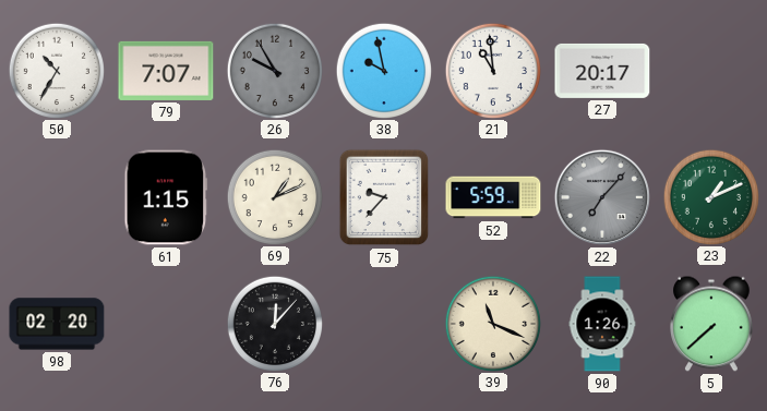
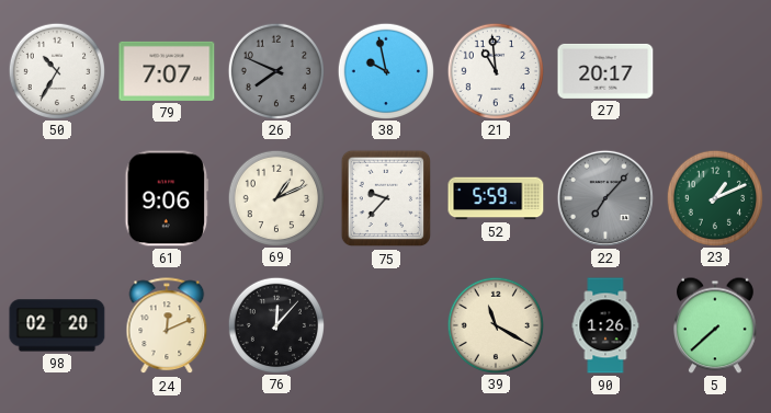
26: 9:55 -> 7:49 (275, 70)
61: 1:15 -> 9:06 (167, 198)
24: none -> 12:11 (167, 326)
39: 11:19 -> 11:20 (495, 324)
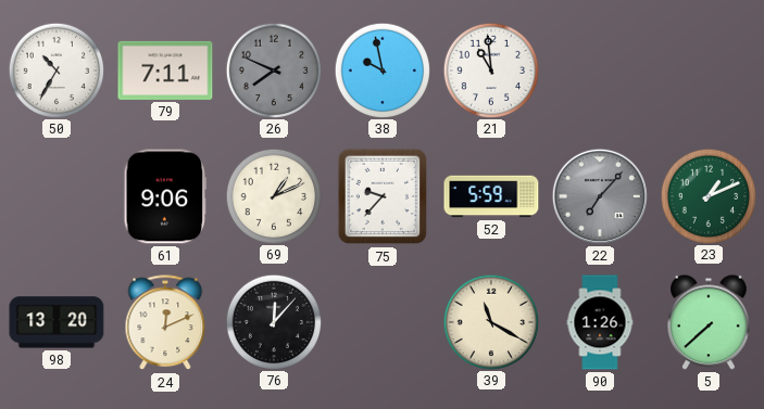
79: 7:07 -> 7:11 (165, 71)
27: 20:17 -> none (605, 71)
98: 02:20 -> 13:20 (57, 322)
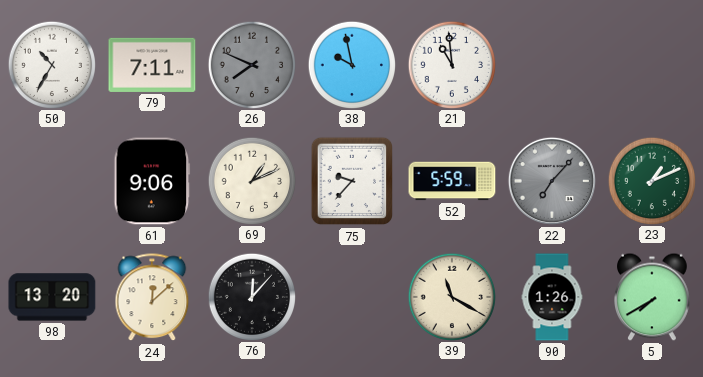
24: 12:11 -> 12:08 (152, 298)
5: 7:38 -> 7:40 (653, 297)
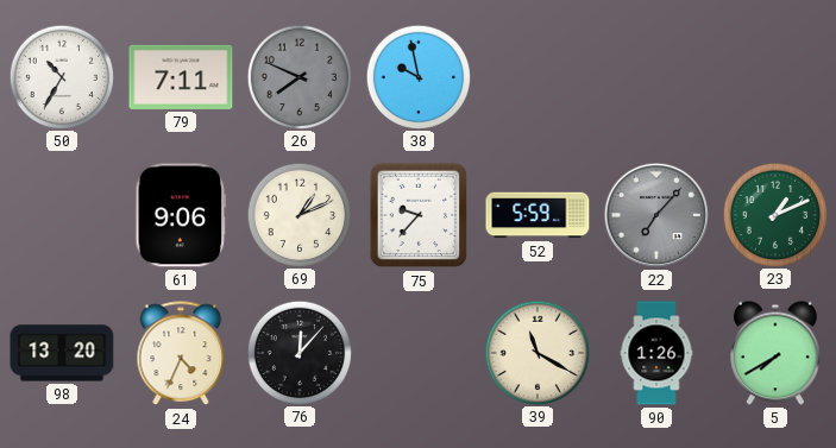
21: 10:59 -> none (451, 64)
24: 12:08 -> 4:34 (181, 354)
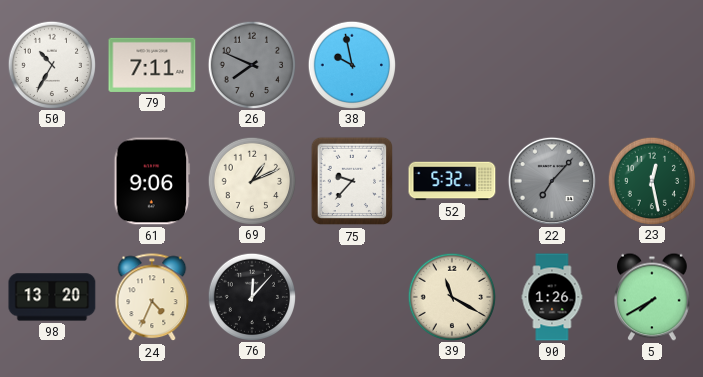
52: 5:59 -> 5:32 (452, 181)
23: 1:11 -> 12:28 (651, 180)
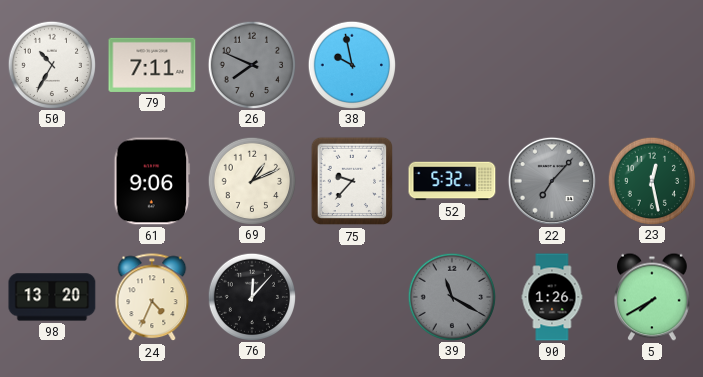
39 dial: cream -> grey (451, 296)
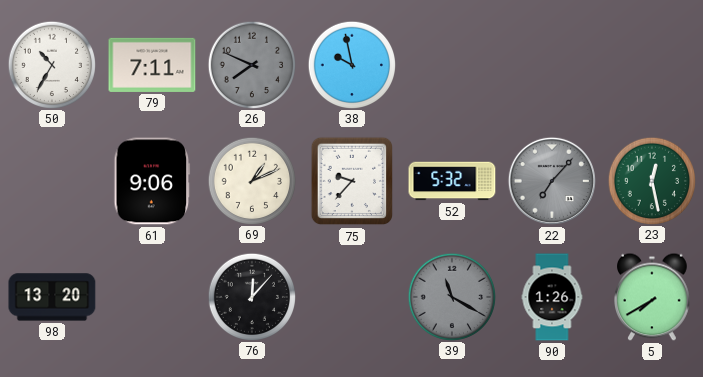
24: 4:34 -> none (152, 298)
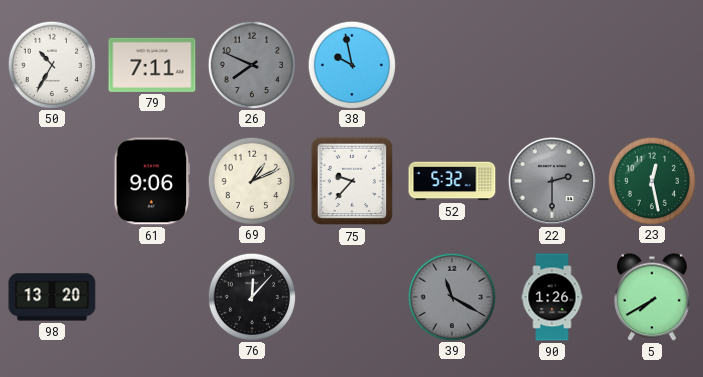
22: 7:07 -> 2:30 (552, 181)
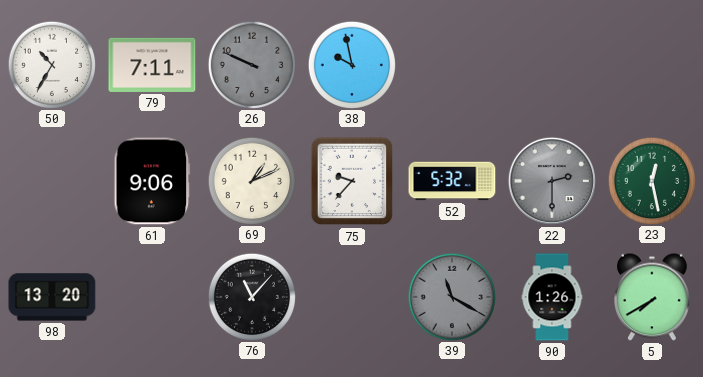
26: 7:49 -> 9:49 (251, 64)
76: 12:07 -> 11:07 (251, 296)
